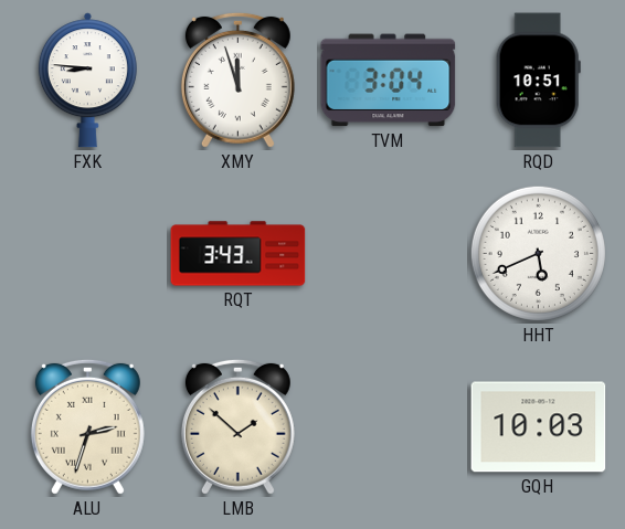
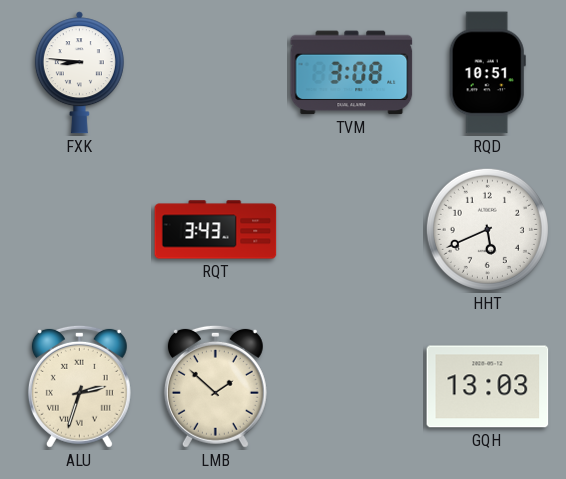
XMY: 11:57 -> none (237, 80)
TVM: 3:04 -> 3:08 (352, 73)
GQH: 10:03 -> 13:03 (488, 387)
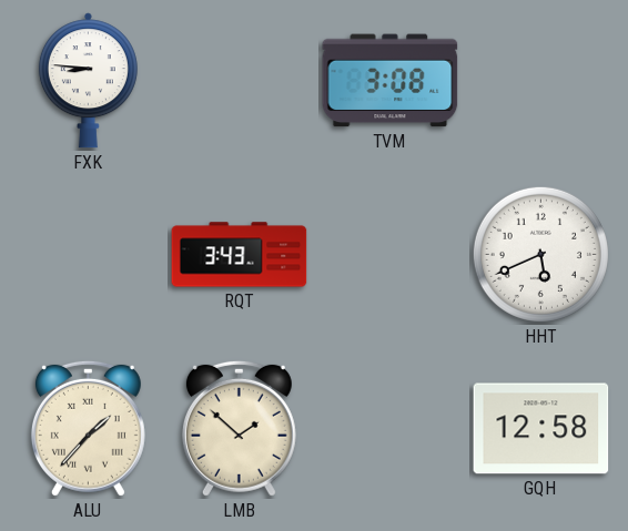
RQD: 10:51 -> none (487, 73)
ALU: 2:33 -> 1:37 (88, 428)
GQH: 13:03 -> 12:58 (541, 429)
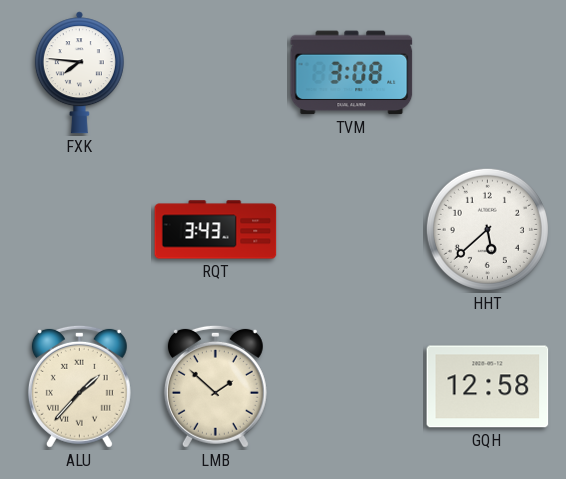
FXK: 8:46 -> 7:46 (79, 73)
HHT: 5:41 -> 5:38 (487, 229)
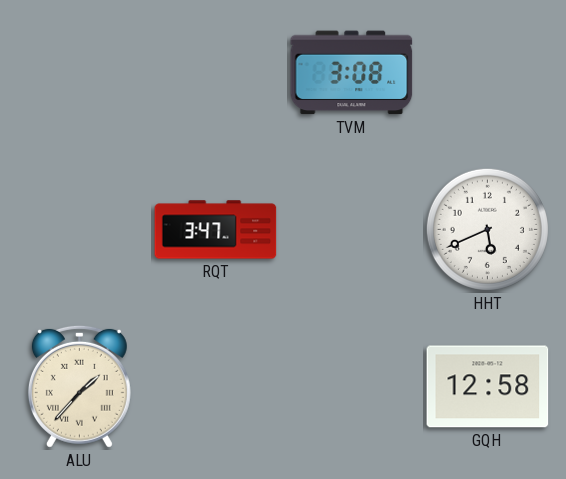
FXK: 7:46 -> none (79, 73)
RQT: 3:43 -> 3:47 (216, 230)
HHT: 5:38 -> 5:41 (487, 229)
LMB: 1:52 -> none (215, 386)
